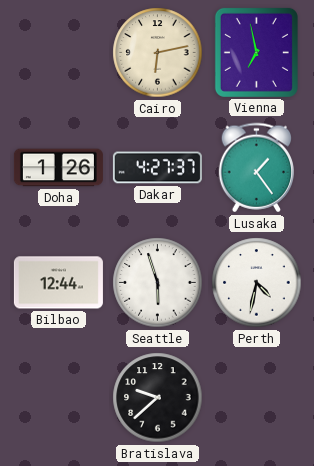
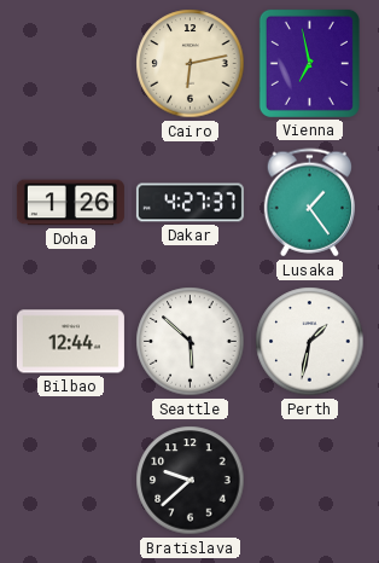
Seattle: 5:57 -> 5:52 (191, 342)
Perth: 4:32 -> 1:32 (310, 342)
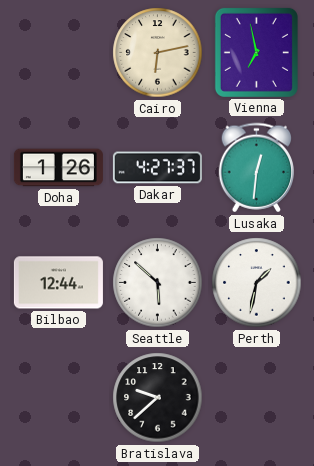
Lusaka: 1:24 -> 12:31 (256, 168)
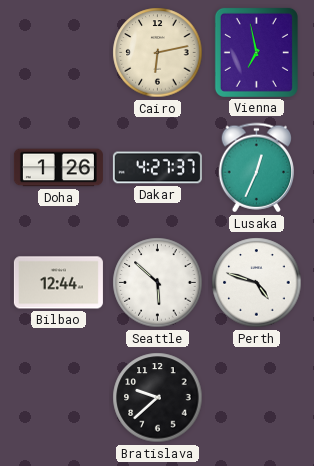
Lusaka: 12:31 -> 12:34 (256, 168)
Perth: 1:32 -> 4:48 (257, 283)
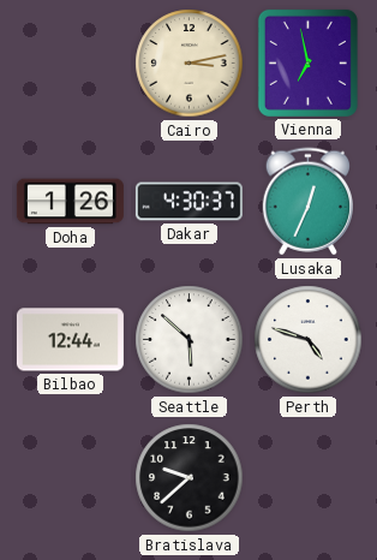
Cairo: 6:13 -> 3:13 (190, 64)
Dakar: 4:27 -> 4:30 (188, 202)
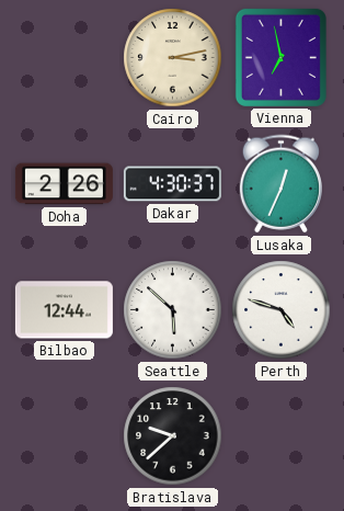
Doha: 1:26 -> 2:26 (64, 184)
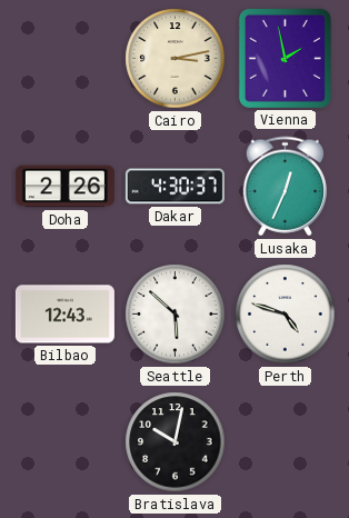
Vienna: 6:58 -> 1:58 (285, 58)
Bilbao: 12:44 -> 12:43 (64, 315)
Bratislava: 9:38 -> 10:02 (176, 442)
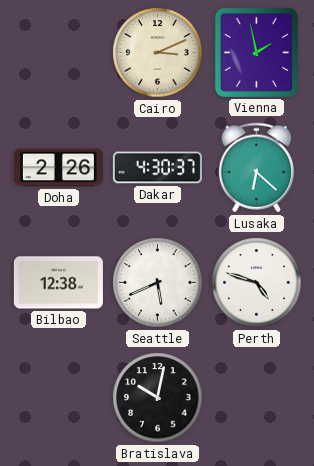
Cairo: 3:13 -> 3:11 (158, 53)
Lusaka: 12:34 -> 6:22 (256, 168)
Bilbao: 12:43 -> 12:38 (58, 283)
Seattle: 5:52 -> 5:41 (158, 283)
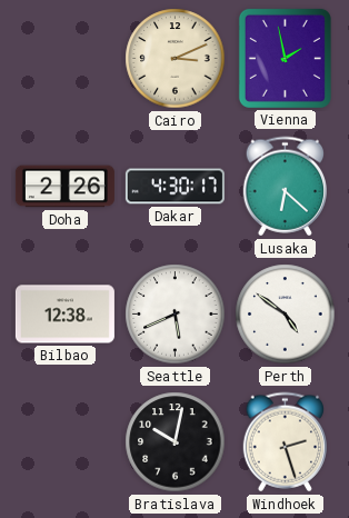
Dakar: 4:30:37 -> 4:30:17 (174, 187)
Perth: 4:48 -> 4:51 (286, 315)
Windhoek: none -> 2:27 (285, 442)
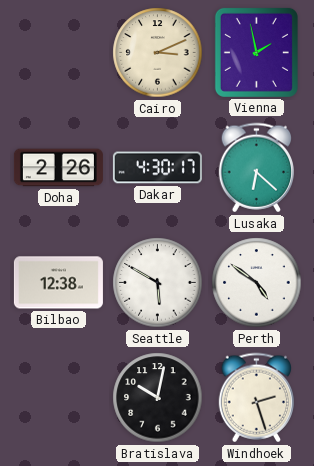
Seattle: 5:41 -> 5:50 (158, 283)
